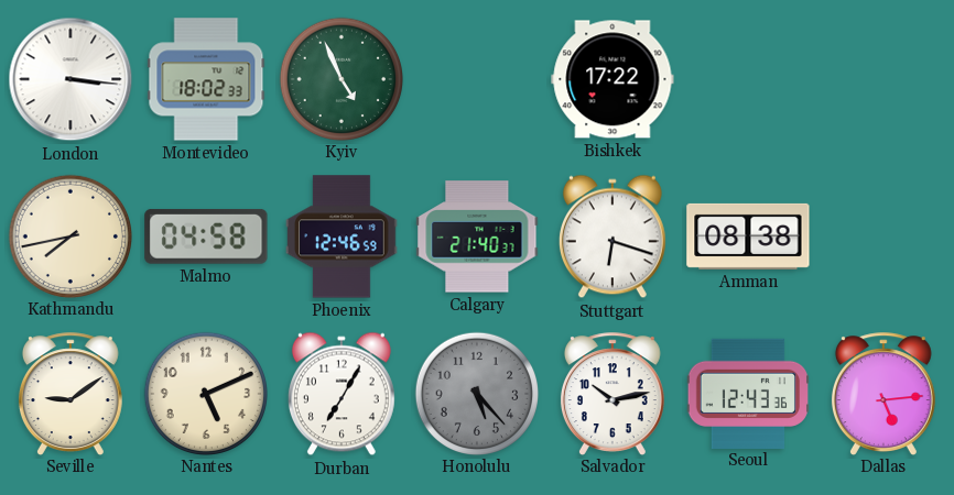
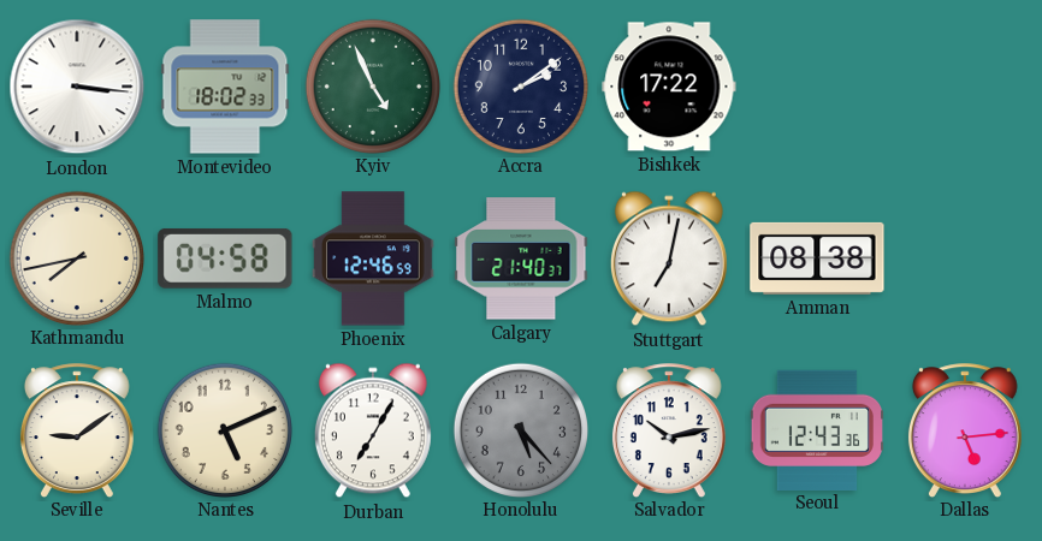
Accra: none -> 2:09 (520, 85)
Stuttgart: 6:18 -> 7:02 (669, 258)
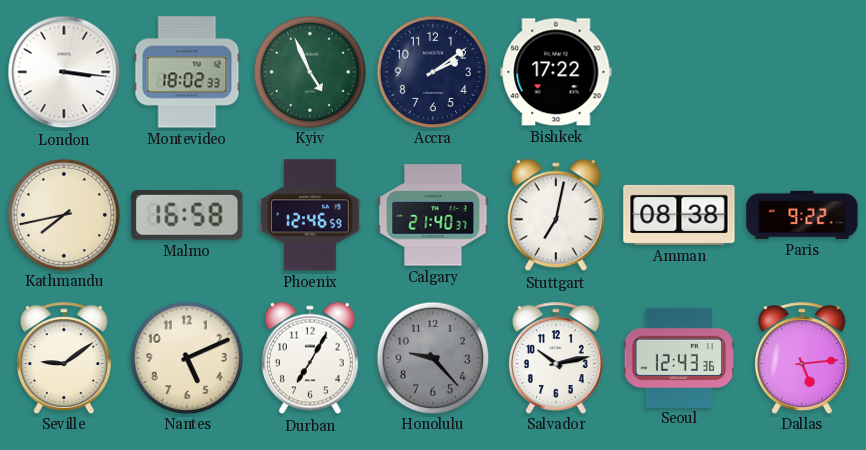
Malmo: 04:58 -> 16:58 (187, 215)
Paris: none -> 9:22 (802, 215)
Honolulu: 5:23 -> 9:23 (432, 357)
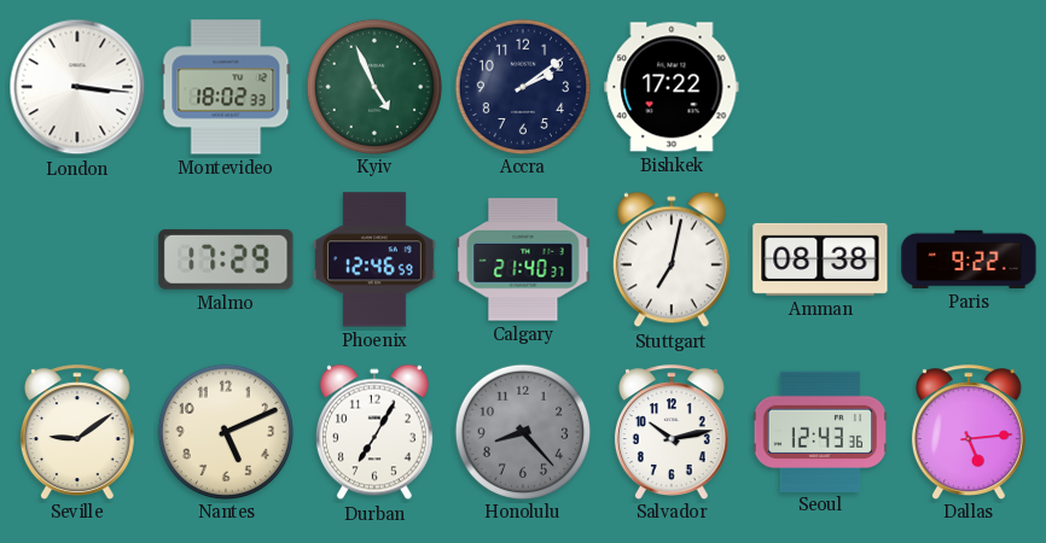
Kathmandu: 7:43 -> none (63, 214)
Malmo: 16:58 -> 17:29 (226, 259)
Honolulu: 9:23 -> 8:23 (522, 431)
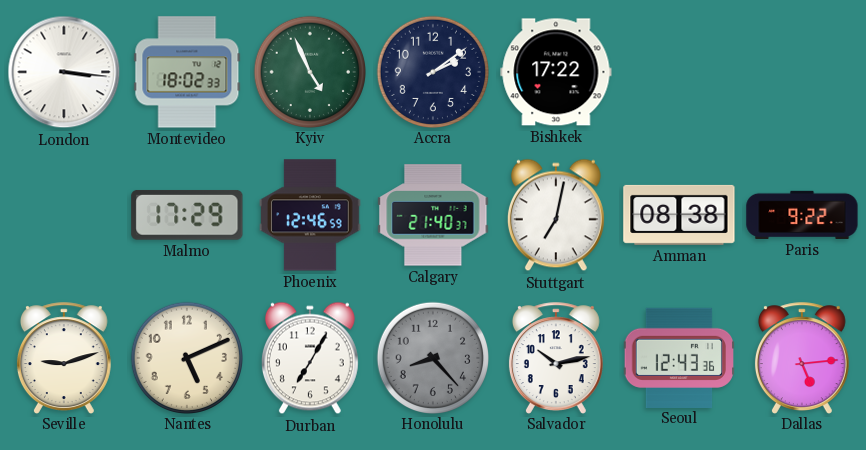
Seville: 9:09 -> 9:12 (64, 358)
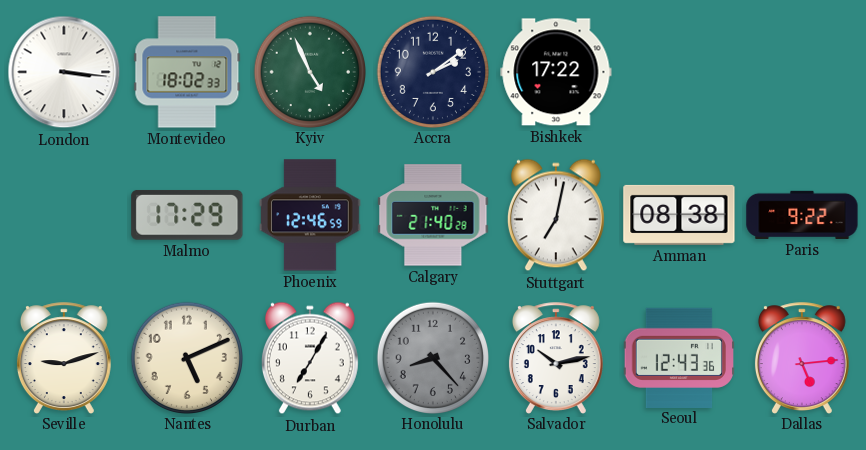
Calgary: 21:40:37 -> 21:40:28 (433, 215)
